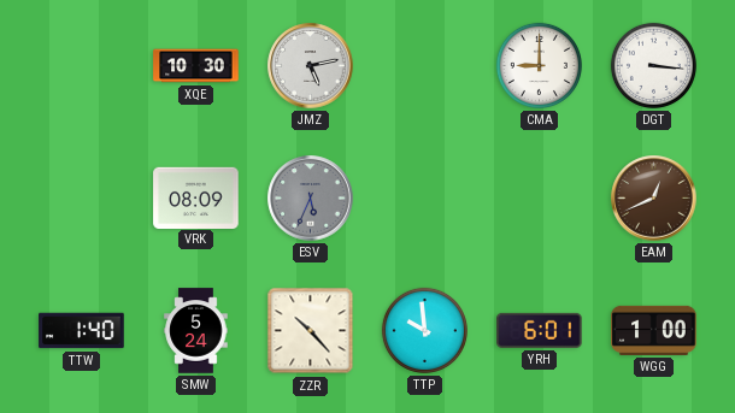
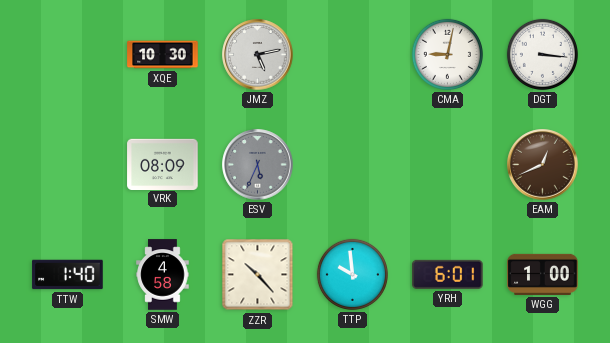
CMA: 9:00 -> 9:02 (447, 54)
SMW: 5:24 -> 4:58 (163, 275)
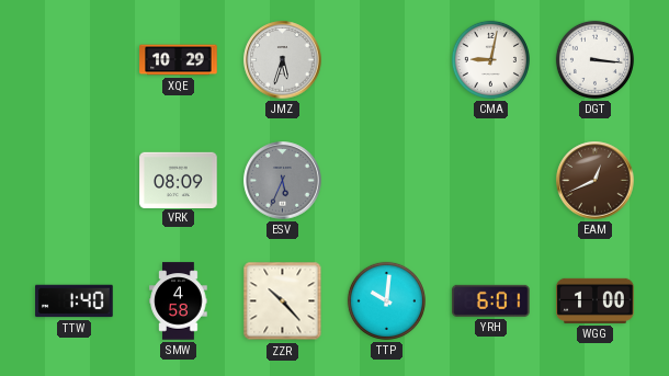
XQE: 10:30 -> 10:29 (179, 60)
JMZ: 5:13 -> 5:33 (283, 60)
TTP: 9:59 -> 10:01 (386, 300)
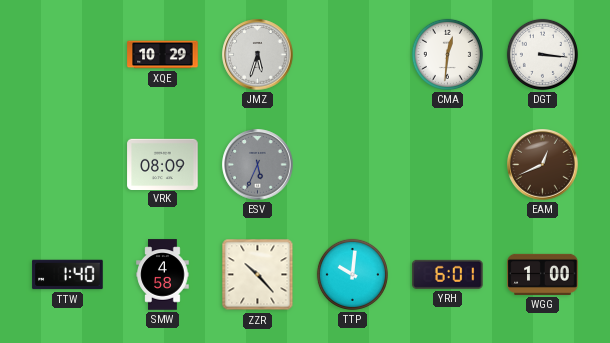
CMA: 9:02 -> 12:31 (447, 54)
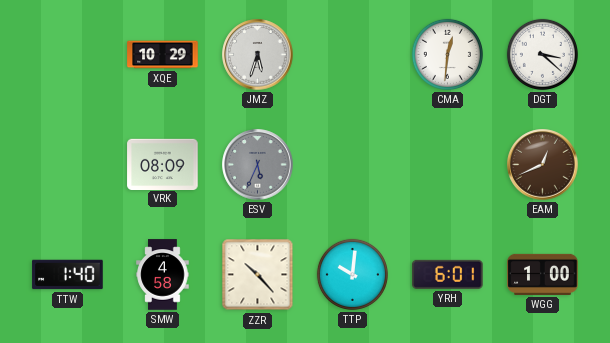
DGT: 3:16 -> 3:22 (542, 54)
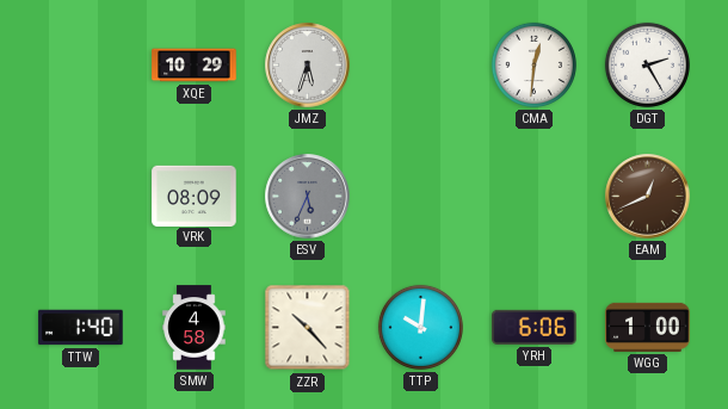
DGT: 3:22 -> 2:25 (647, 64)
YRH: 6:01 -> 6:06 (535, 327)
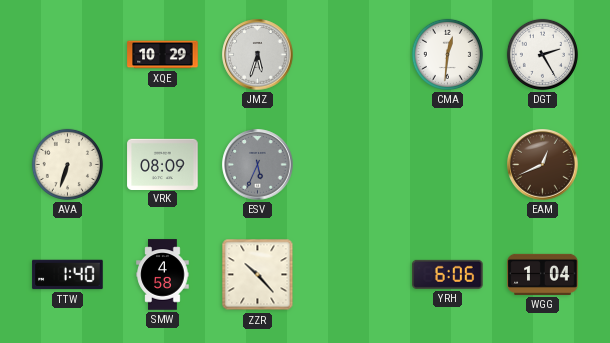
AVA: none -> 6:33 (67, 164)
TTP: 10:01 -> none (420, 327)
WGG: 1:00 -> 1:04 (543, 274)
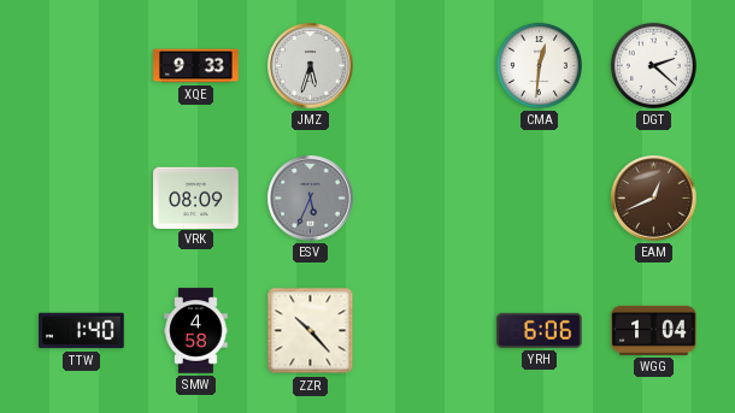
XQE: 10:29 -> 9:33 (196, 66)
DGT: 2:25 -> 2:22 (653, 65)
AVA: 6:33 -> none (67, 164)
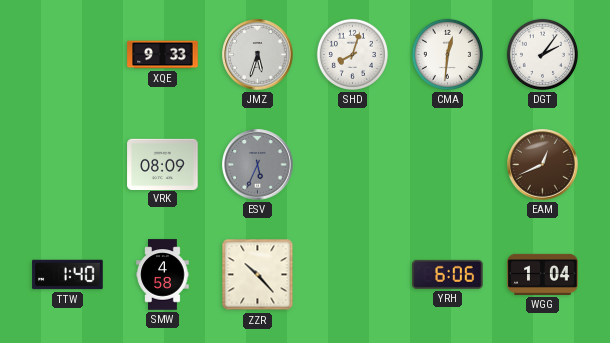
SHD: none -> 8:03 (352, 54)
DGT: 2:22 -> 2:06 (542, 54)
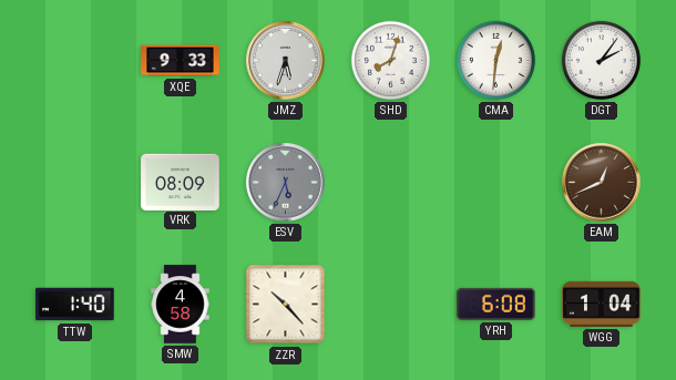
YRH: 6:06 -> 6:08 (496, 304)
